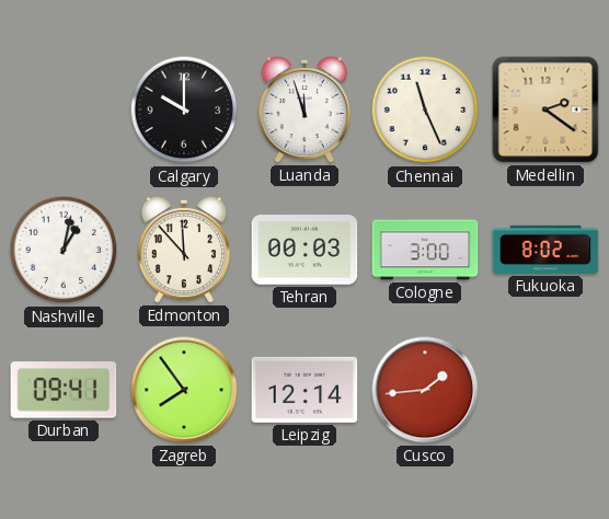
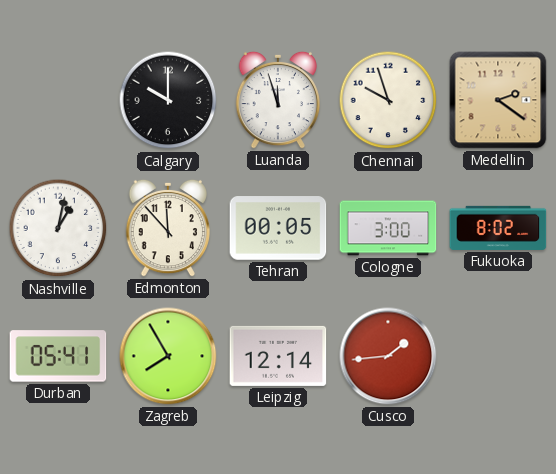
Chennai: 11:26 -> 9:57 (388, 100)
Tehran: 00:03 -> 00:05 (278, 228)
Durban: 09:41 -> 05:41 (58, 356)
Zagreb: 7:54 -> 7:55 (168, 356)
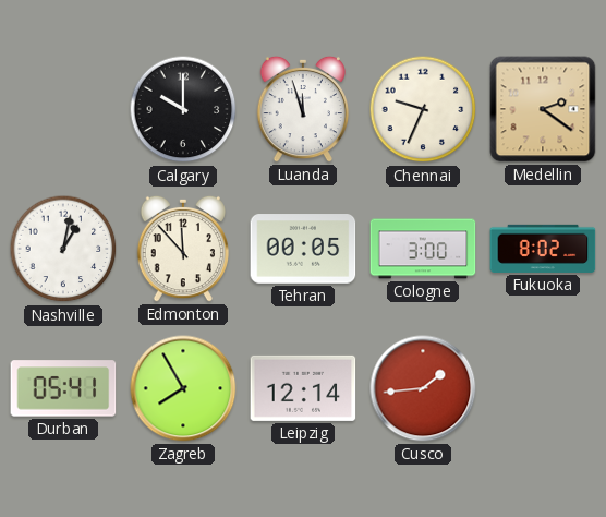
Chennai: 9:57 -> 9:34 (423, 109)
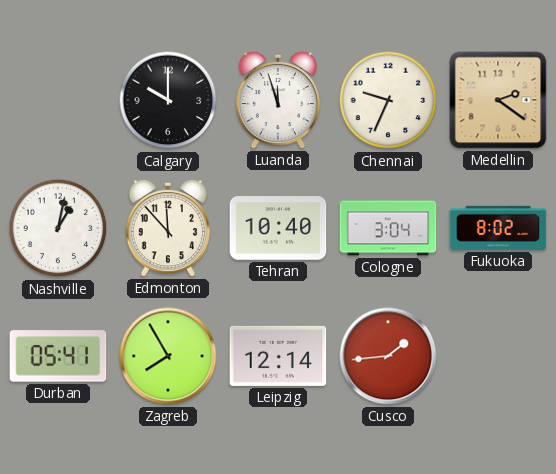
Tehran: 00:05 -> 10:40 (278, 228)
Cologne: 3:00 -> 3:04 (388, 228)
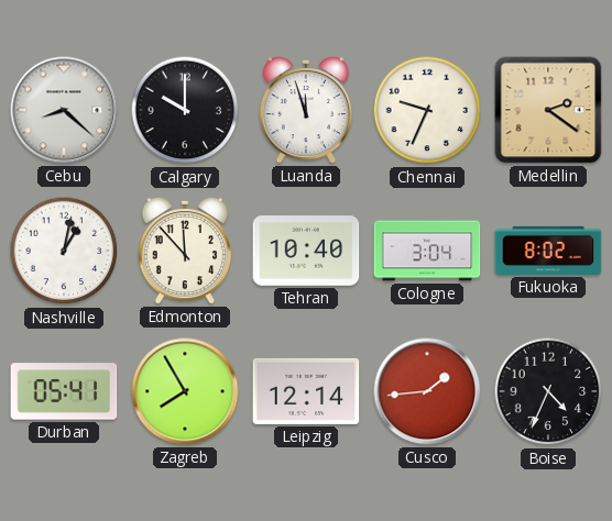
Cebu: none -> 8:22 (64, 110)
Boise: none -> 4:34 (548, 391)
